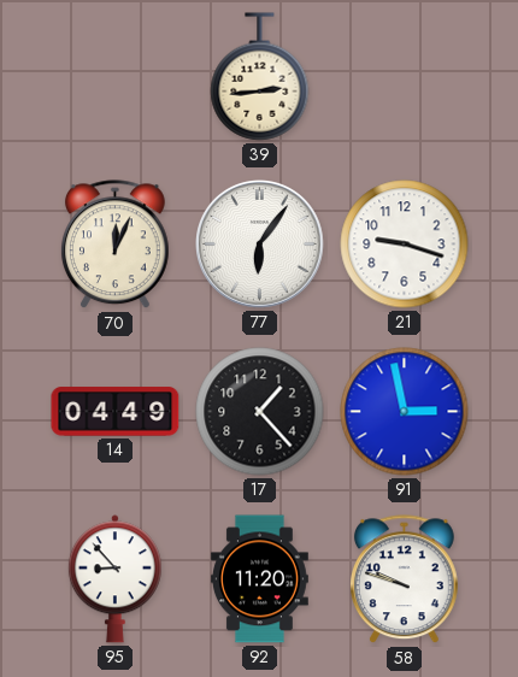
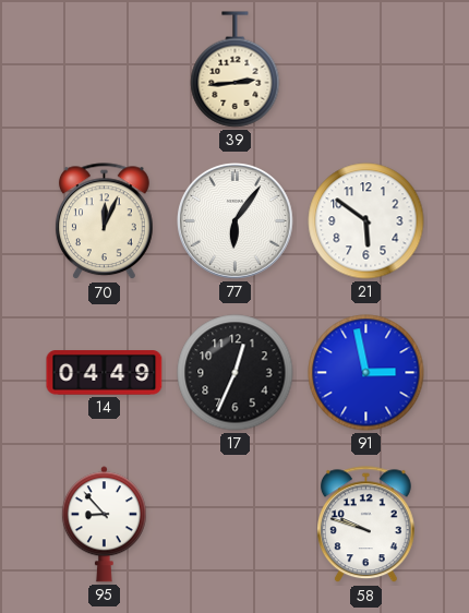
21: 9:18 -> 5:51 (366, 221)
17: 1:23 -> 12:34 (236, 373)
92: 11:20 -> none (259, 579)
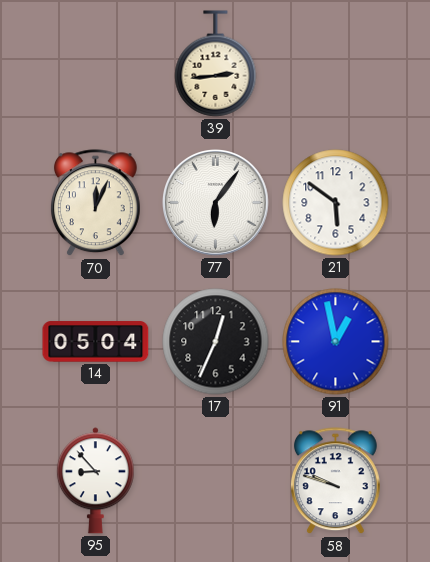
14: 04:49 -> 05:04 (96, 342)
91: 2:58 -> 12:58 (336, 342)
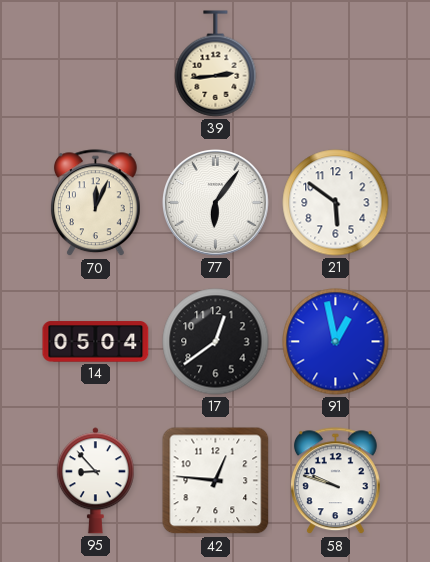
17: 12:34 -> 12:39 (216, 342)
42: none -> 12:46 (216, 481)
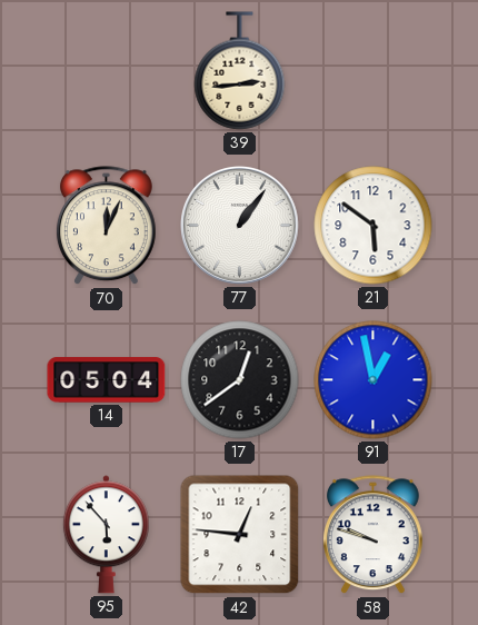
77: 6:06 -> 1:06 (240, 226)
95: 8:53 -> 5:53 (106, 535)
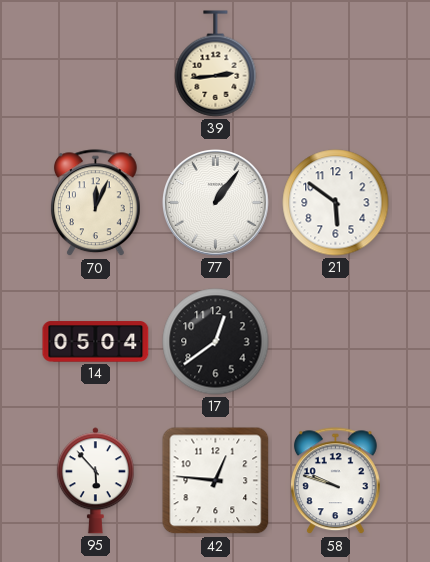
91: 12:58 -> none (374, 380)
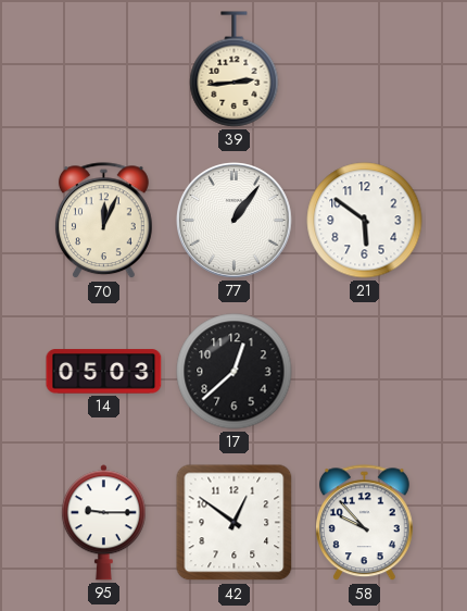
14: 05:04 -> 05:03 (104, 372)
17: 12:39 -> 12:38 (235, 372)
95: 5:53 -> 9:15 (103, 523)
42: 12:46 -> 12:51 (235, 523)
58: 9:48 -> 9:53 (364, 523)
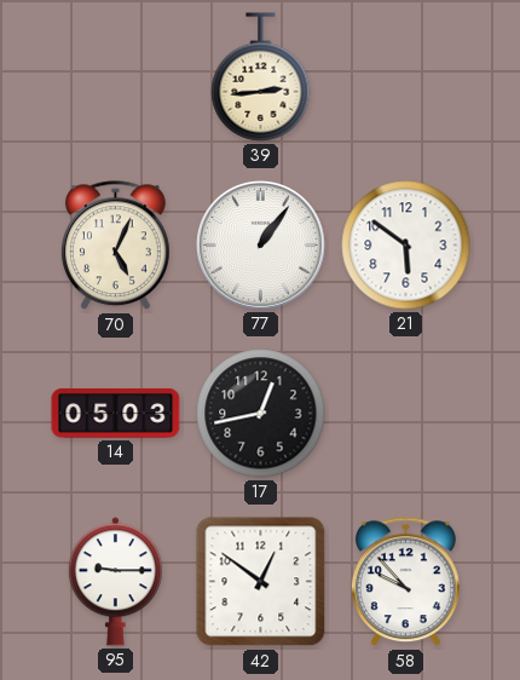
70: 12:04 -> 5:04 (115, 246)
17: 12:38 -> 12:43 (261, 414)
